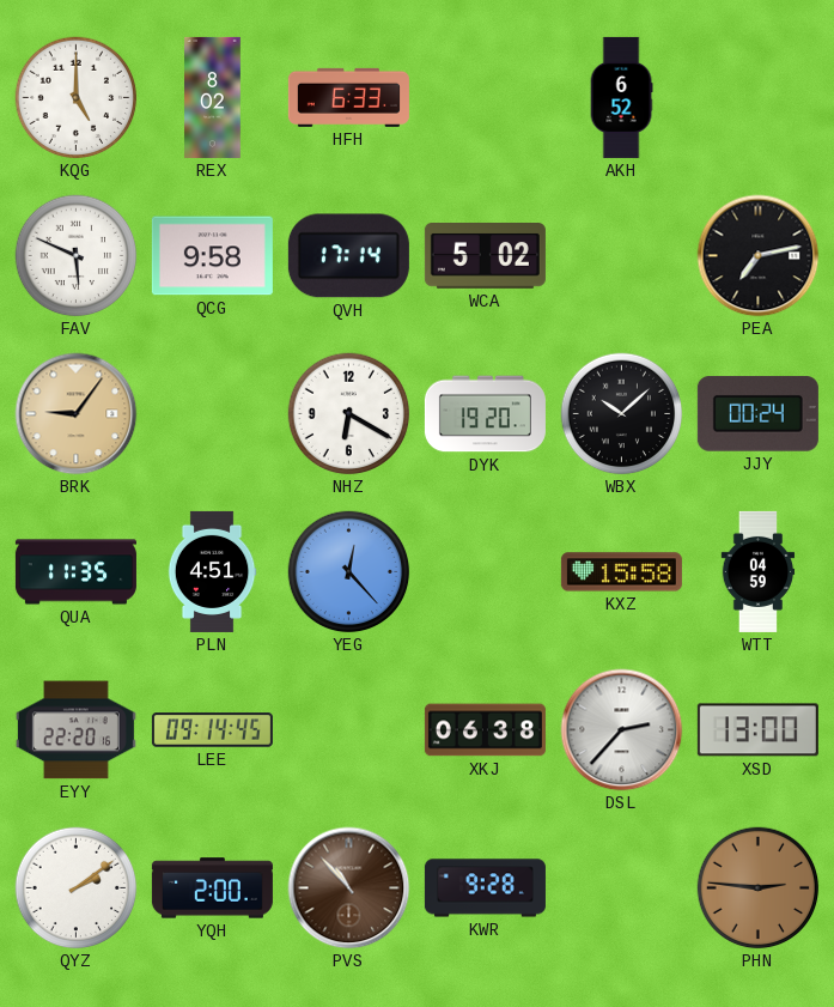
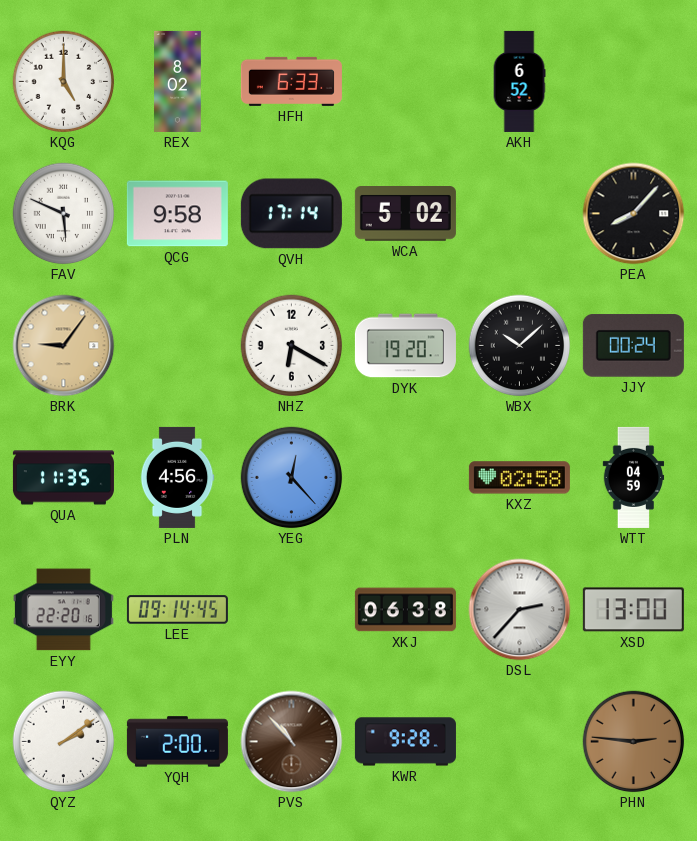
PEA: 7:13 -> 8:07 (634, 214)
PLN: 4:51 -> 4:56 (177, 477)
KXZ: 15:58 -> 02:58 (519, 478)
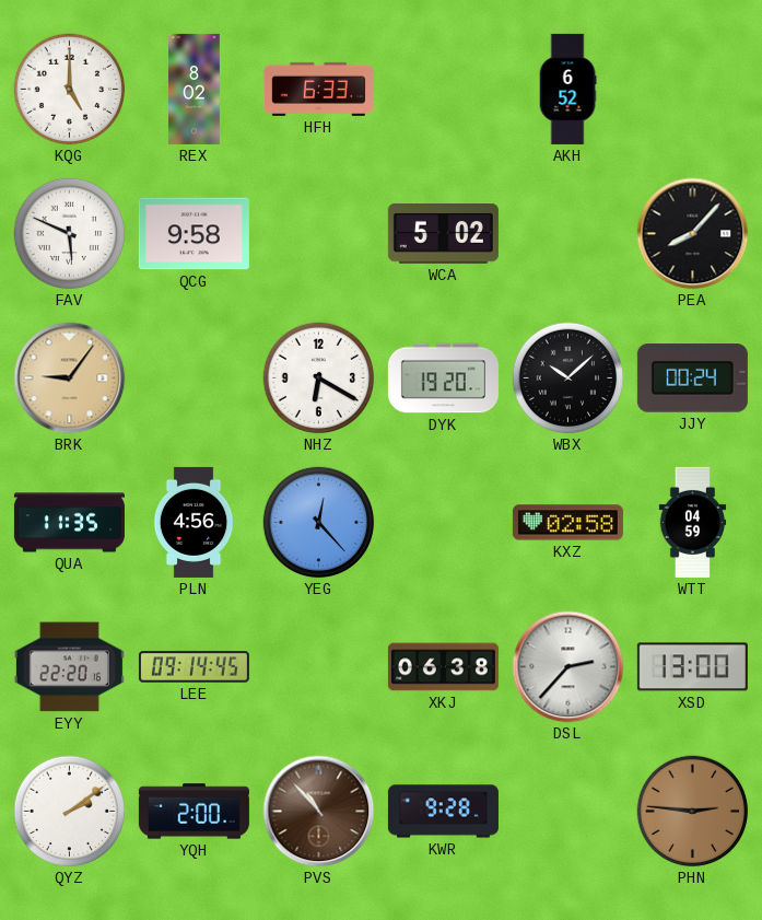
QVH: 17:14 -> none (291, 214)
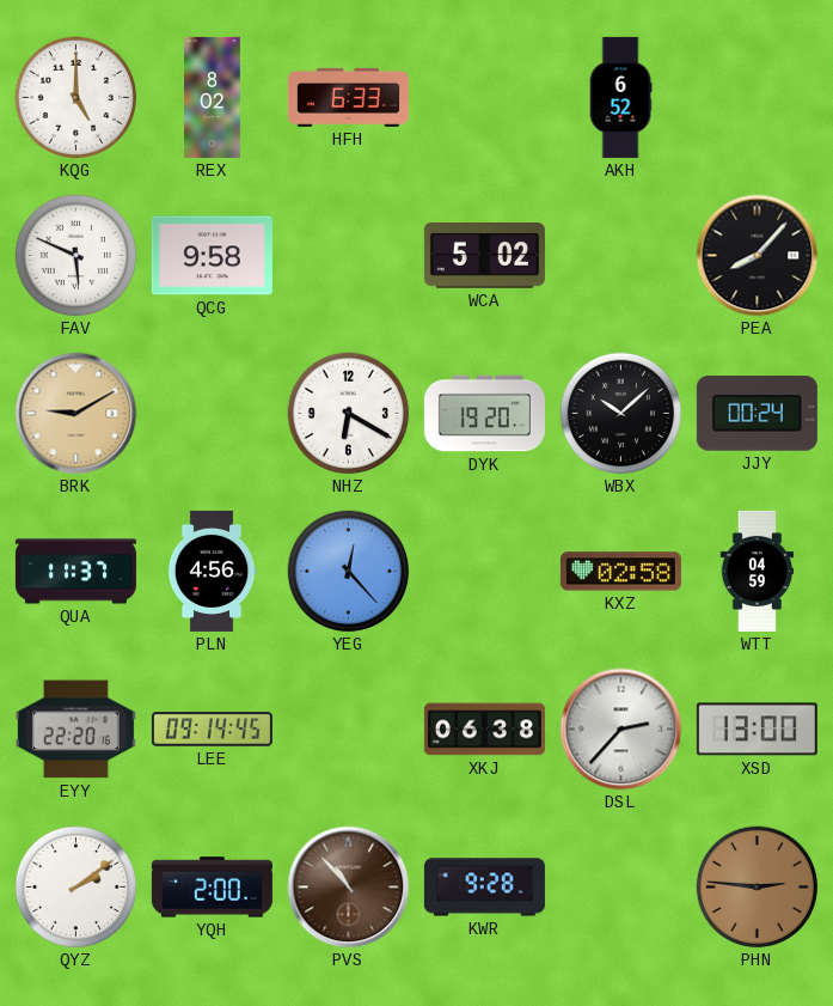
BRK: 9:06 -> 9:10 (76, 414)
QUA: 11:35 -> 11:37 (75, 572)
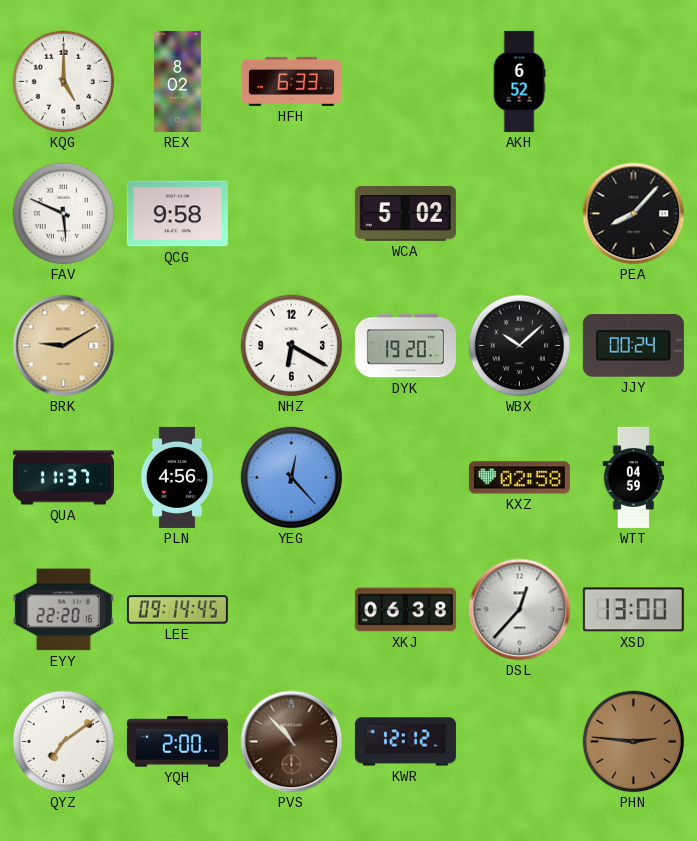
DSL: 2:37 -> 12:37 (520, 610)
QYZ: 2:09 -> 7:09 (64, 742)
KWR: 9:28 -> 12:12 (405, 742)
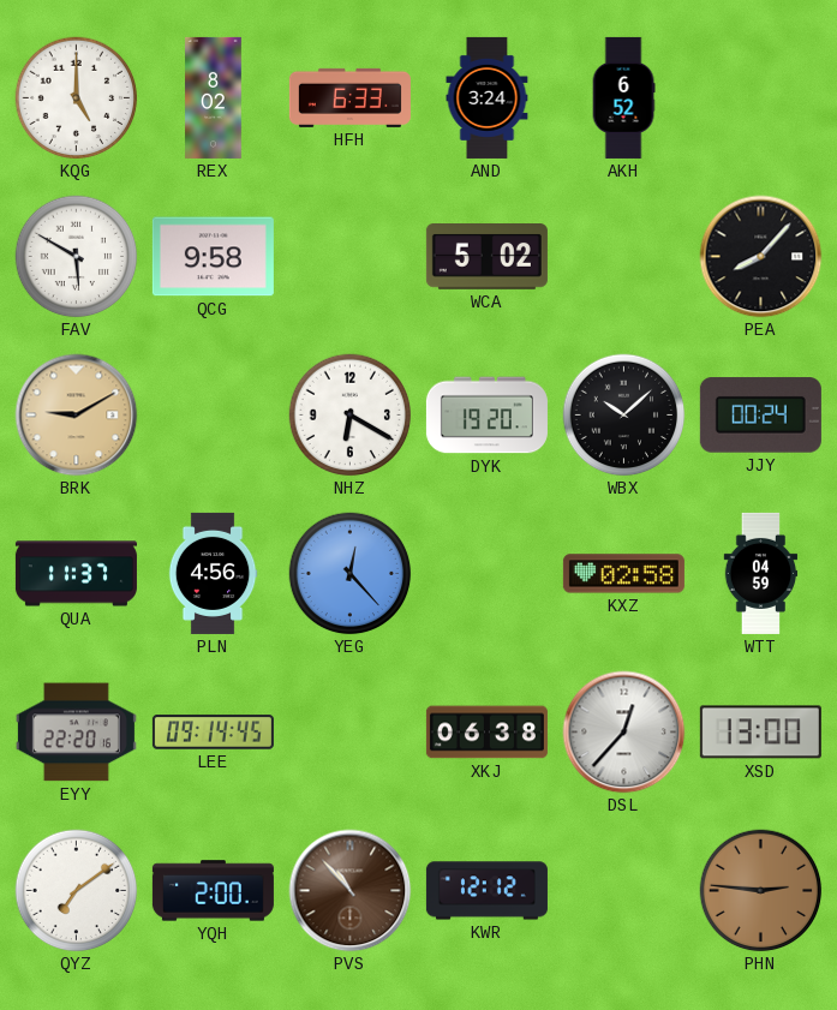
AND: none -> 3:24 (488, 97)
FAV: 5:49 -> 5:50 (77, 257)
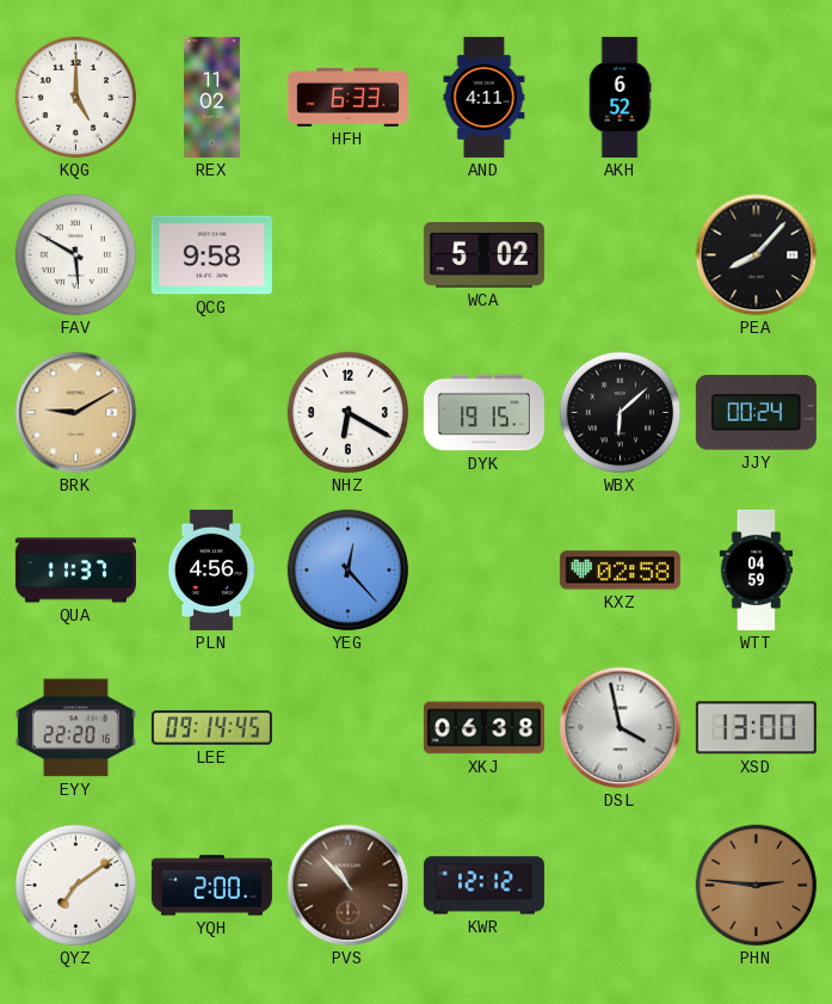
REX: 8:02 -> 11:02 (212, 97)
AND: 3:24 -> 4:11 (485, 97)
DYK: 19:20 -> 19:15 (483, 413)
WBX: 10:08 -> 6:08 (621, 413)
DSL: 12:37 -> 3:58 (621, 728)
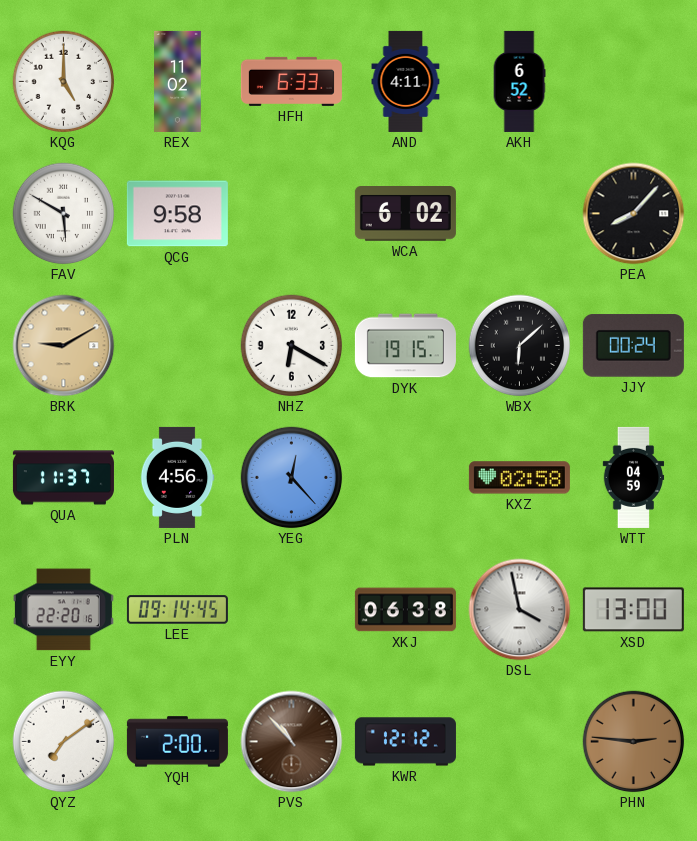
WCA: 5:02 -> 6:02 (405, 214)
